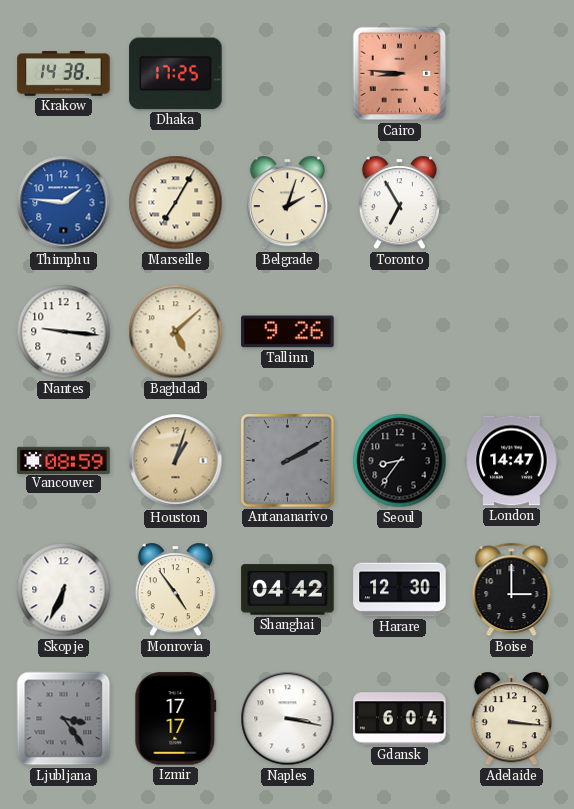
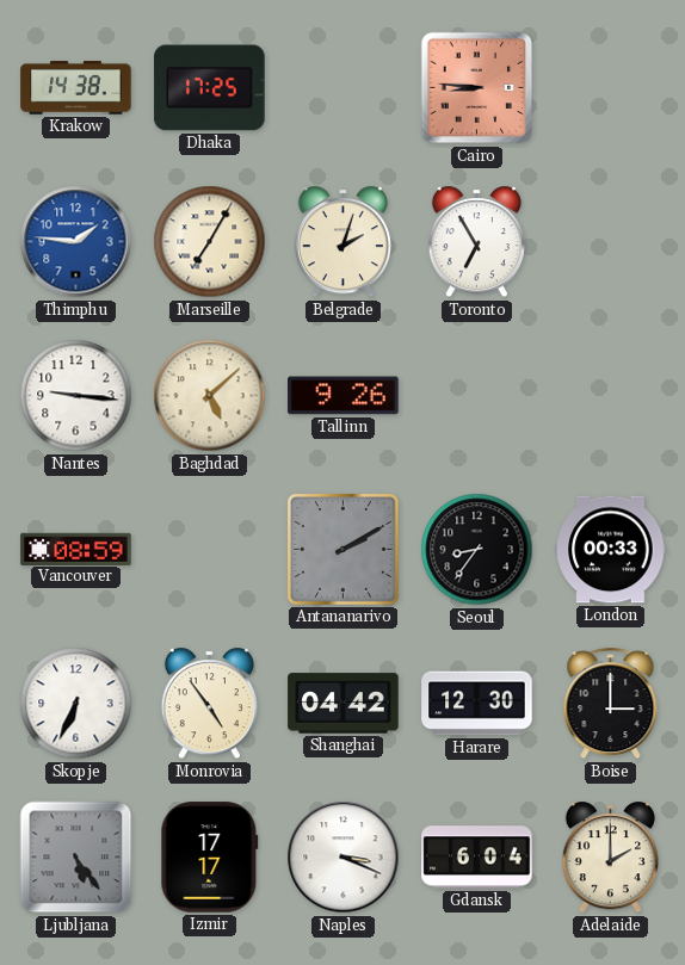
Houston: 1:03 -> none (176, 461)
London: 14:47 -> 00:33 (611, 550)
Ljubljana: 3:24 -> 5:24 (76, 858)
Naples: 3:17 -> 3:19 (344, 858)
Adelaide: 3:16 -> 2:00 (610, 858)
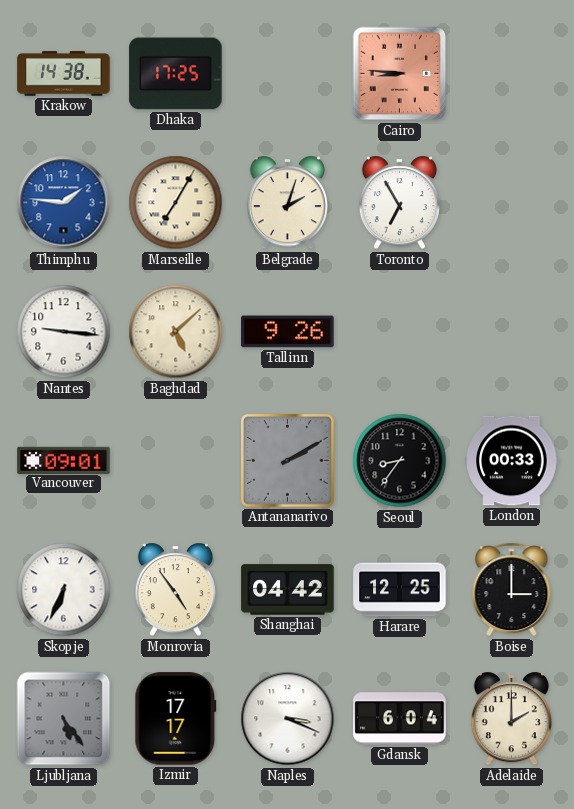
Vancouver: 08:59 -> 09:01 (64, 460)
Harare: 12:30 -> 12:25 (400, 590)
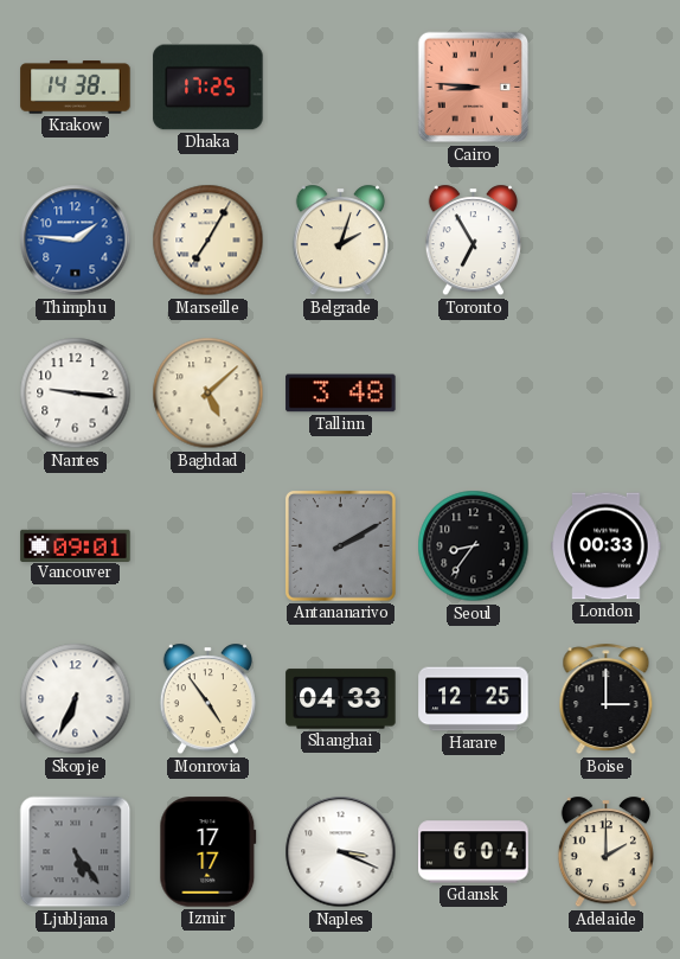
Tallinn: 9:26 -> 3:48 (341, 394)
Shanghai: 04:42 -> 04:33 (341, 699)
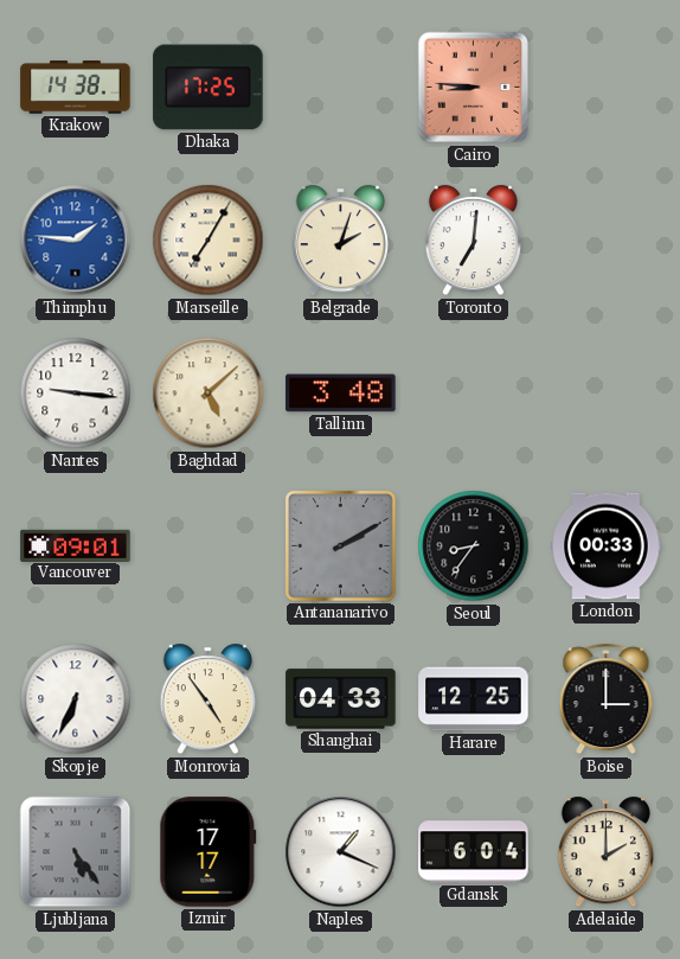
Toronto: 6:55 -> 7:01 (473, 241)
Naples: 3:19 -> 1:19 (341, 852)
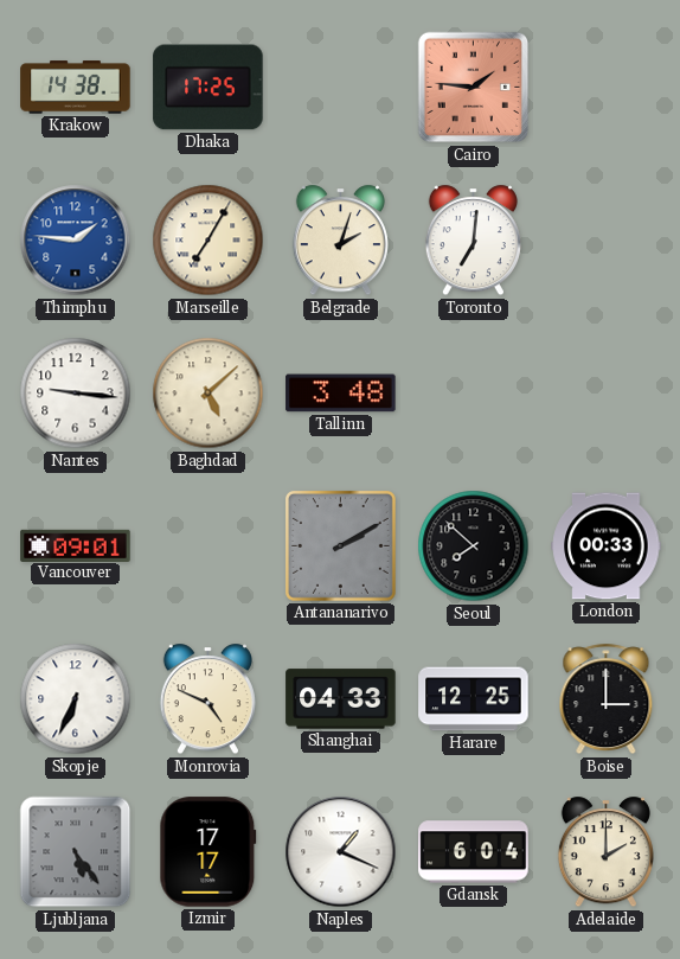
Cairo: 8:46 -> 1:46 (474, 88)
Seoul: 8:36 -> 7:52 (474, 546)
Monrovia: 4:54 -> 4:49 (207, 699)
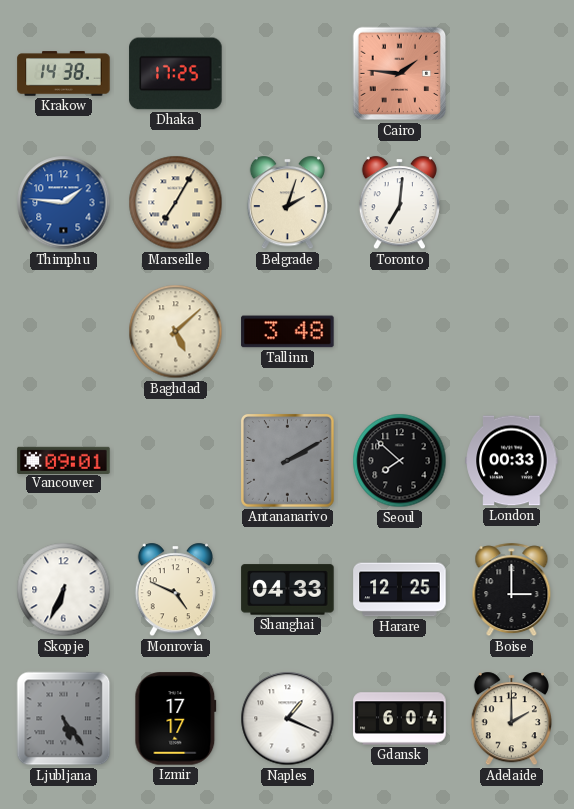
Nantes: 9:16 -> none (76, 394)
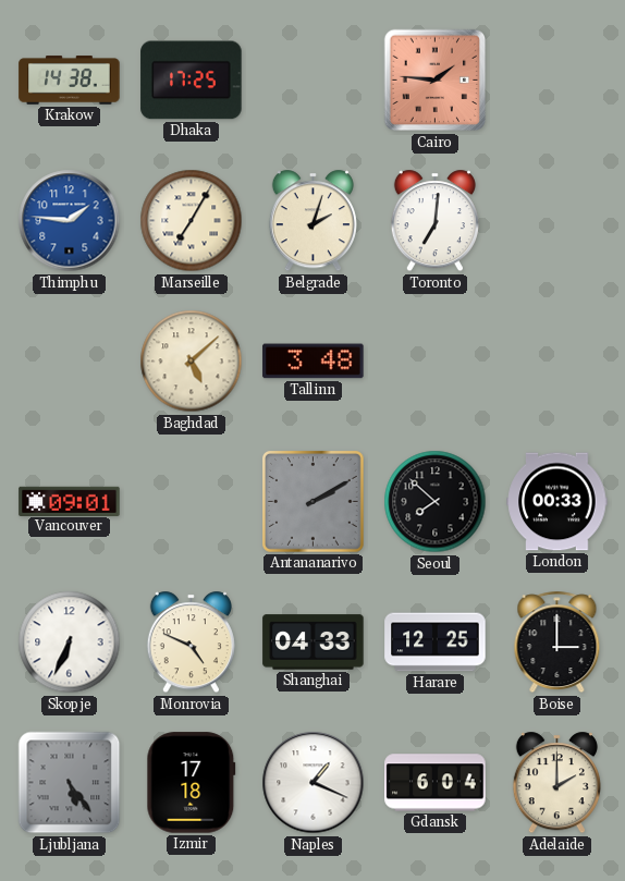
Izmir: 17:17 -> 17:18 (192, 783)
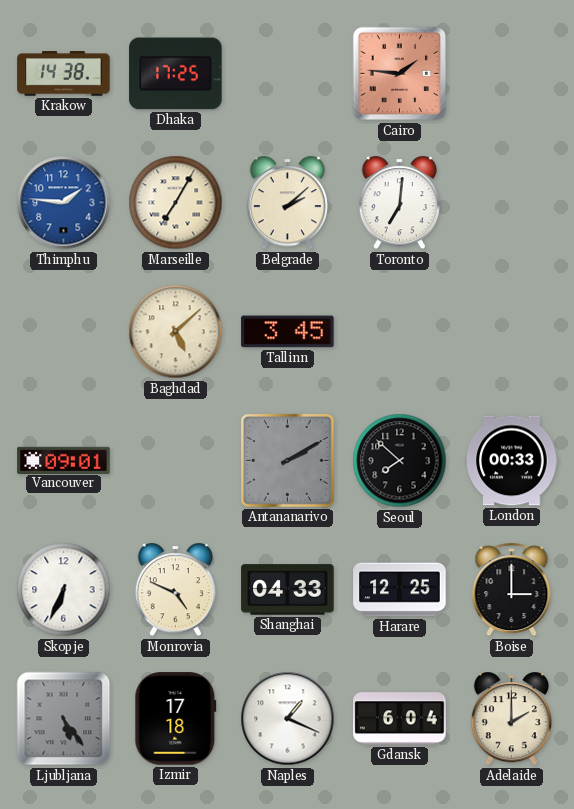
Belgrade: 2:03 -> 2:08 (287, 203)
Tallinn: 3:48 -> 3:45 (288, 332)
